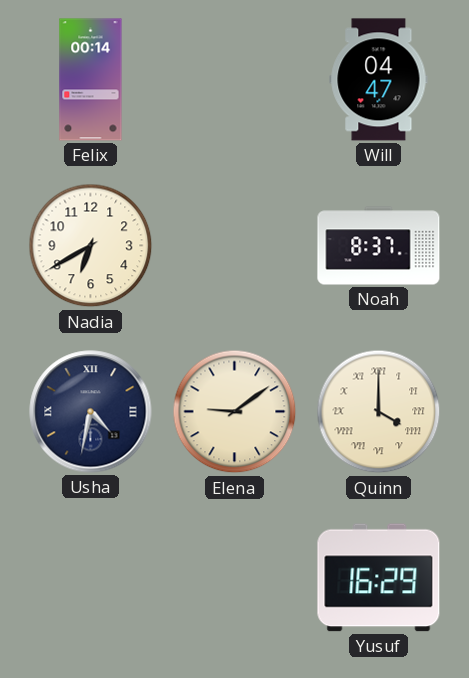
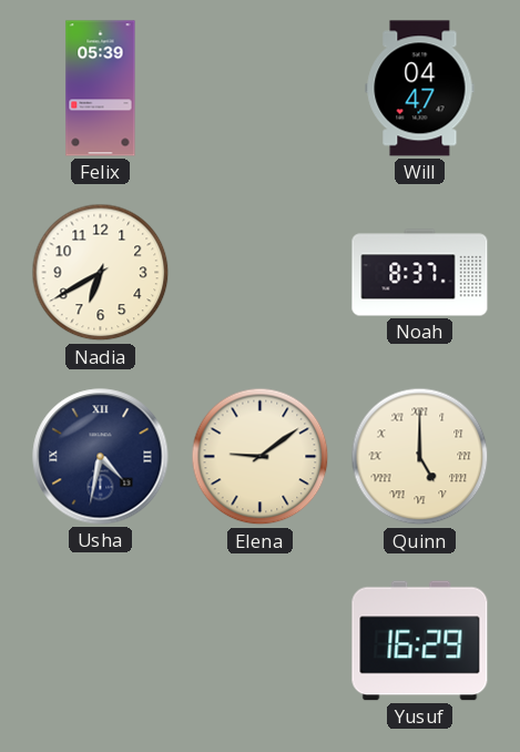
Felix: 00:14 -> 05:39 (101, 89)
Quinn: 4:00 -> 5:00 (420, 457)
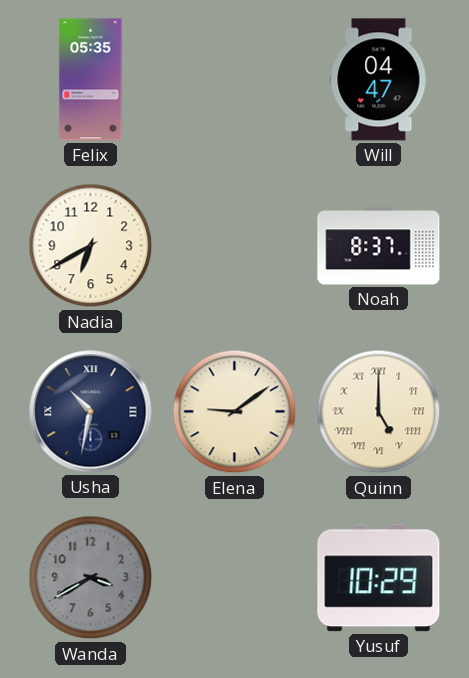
Felix: 05:39 -> 05:35 (91, 80)
Usha: 4:32 -> 10:32 (91, 412)
Wanda: none -> 3:40 (91, 578)
Yusuf: 16:29 -> 10:29 (379, 578)
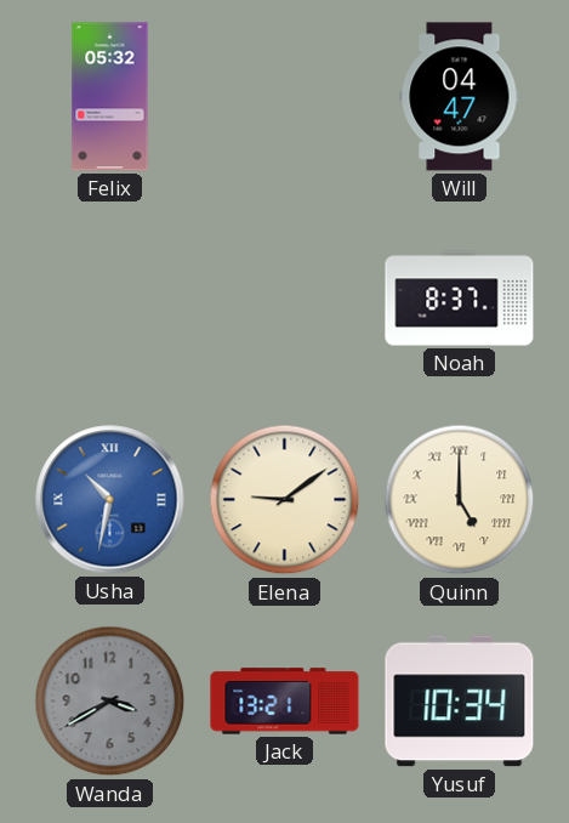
Felix: 05:35 -> 05:32 (110, 97)
Nadia: 6:40 -> none (91, 246)
Usha dial: navy -> blue (110, 500)
Jack: none -> 13:21 (285, 702)
Yusuf: 10:29 -> 10:34 (460, 702)
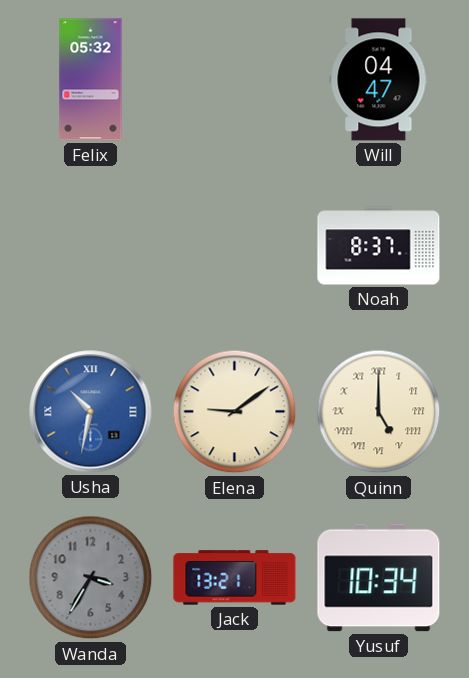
Wanda: 3:40 -> 3:35 (91, 578)
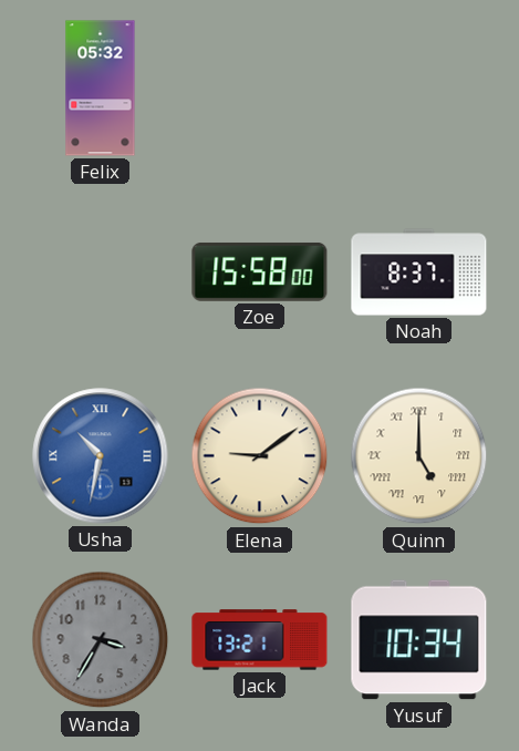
Will: 04:47 -> none (379, 80)
Zoe: none -> 15:58 (260, 271)
